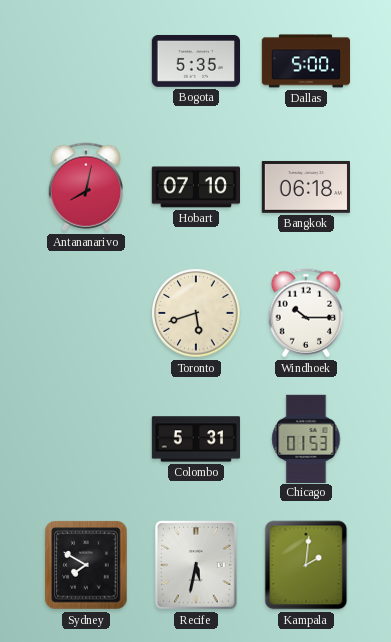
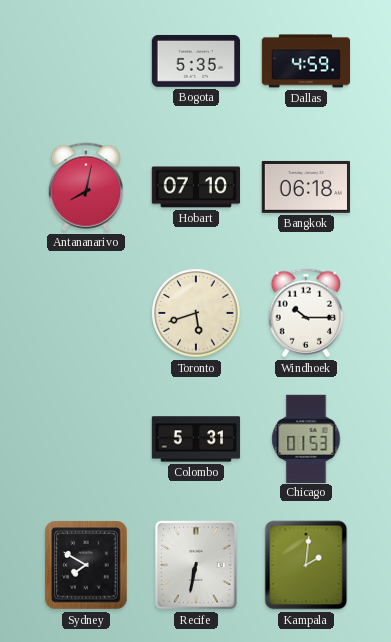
Dallas: 5:00 -> 4:59 (306, 61)
Recife: 5:32 -> 6:32 (196, 565)
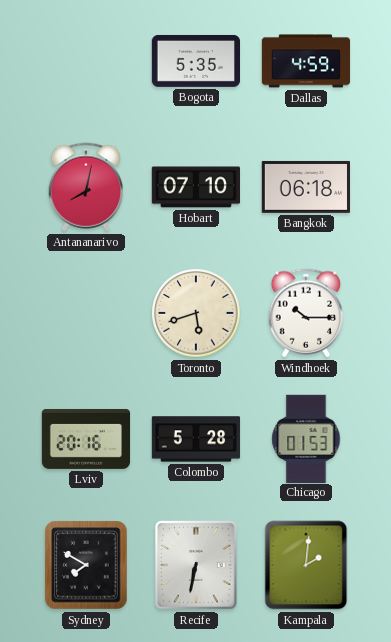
Lviv: none -> 20:16 (86, 439)
Colombo: 5:31 -> 5:28 (196, 439)
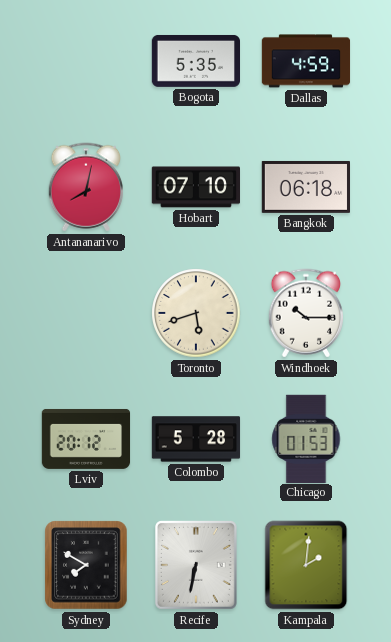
Lviv: 20:16 -> 20:12 (86, 439)
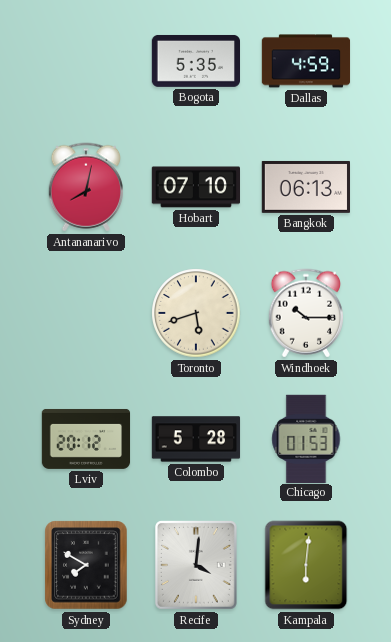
Bangkok: 06:18 -> 06:13 (305, 187)
Recife: 6:32 -> 4:01 (196, 565)
Kampala: 2:01 -> 6:01 (306, 565)
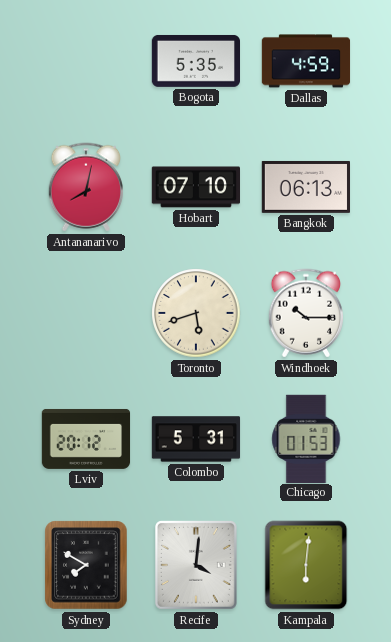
Colombo: 5:28 -> 5:31 (196, 439)
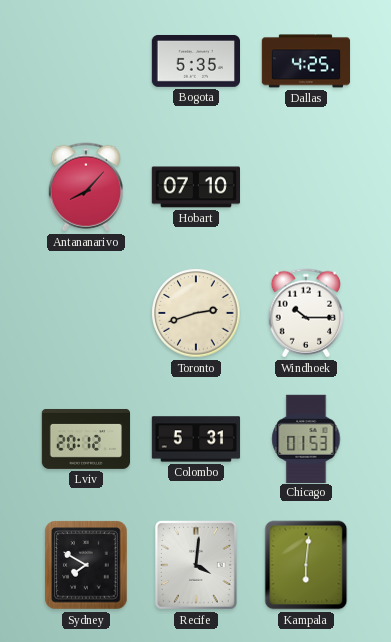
Dallas: 4:59 -> 4:25 (306, 61)
Antananarivo: 8:02 -> 8:07 (85, 187)
Bangkok: 06:13 -> none (305, 187)
Toronto: 5:42 -> 2:42 (196, 313)
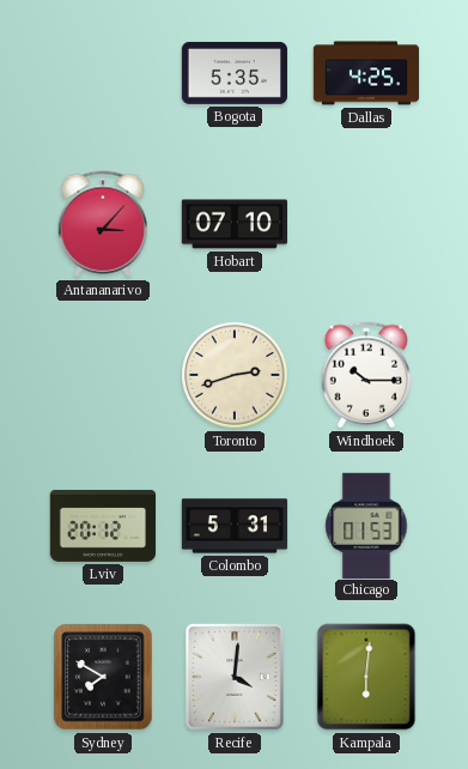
Antananarivo: 8:07 -> 3:07 (102, 224)
